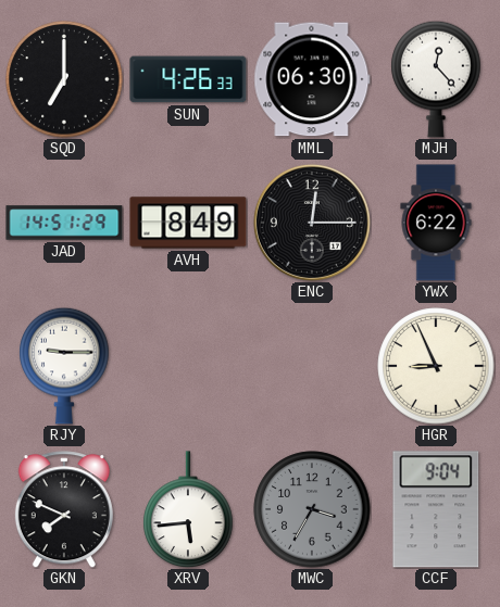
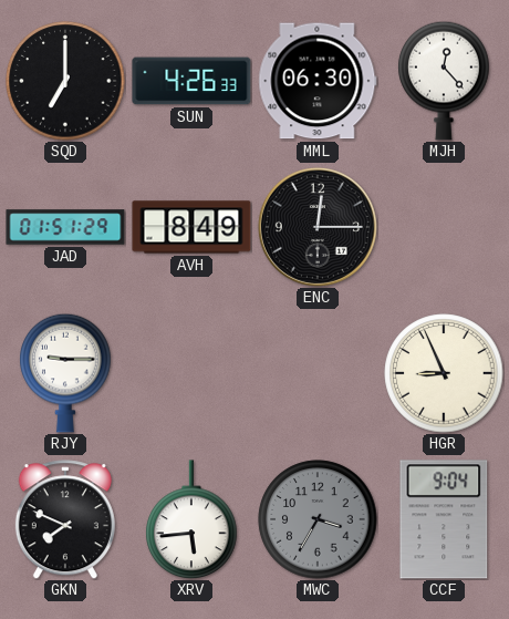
JAD: 14:51 -> 01:51 (65, 227)
YWX: 6:22 -> none (436, 223)
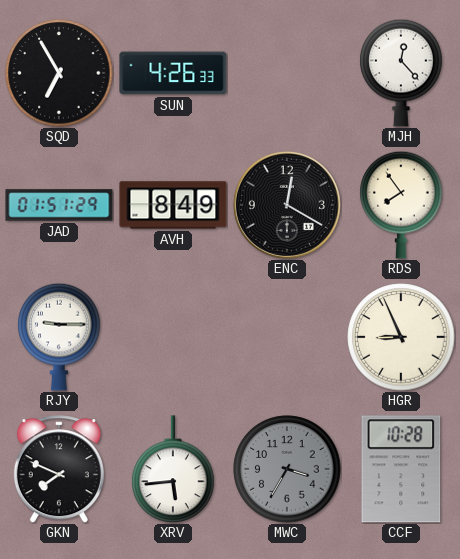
SQD: 7:00 -> 6:55 (59, 73)
MML: 06:30 -> none (318, 81)
ENC: 12:15 -> 12:20 (287, 205)
RDS: none -> 7:54 (401, 205)
CCF: 9:04 -> 10:28 (401, 469)
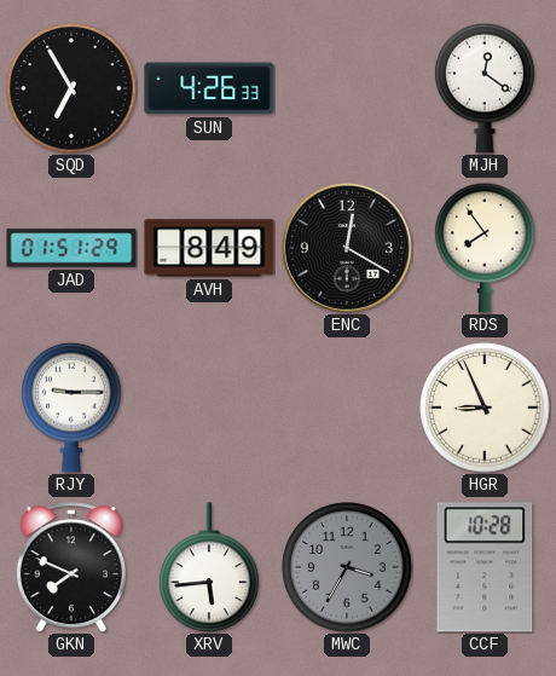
MJH: 12:23 -> 12:21 (485, 88)
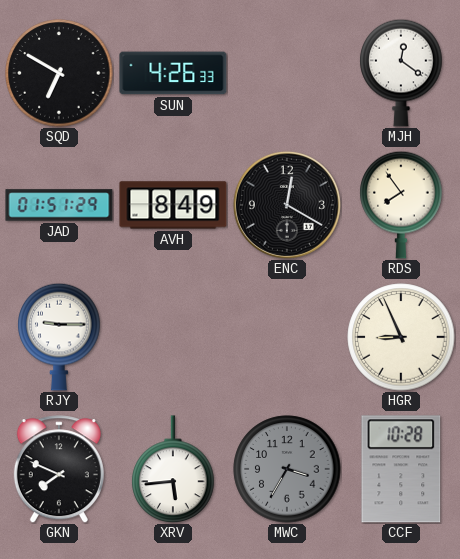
SQD: 6:55 -> 6:50 (59, 73)
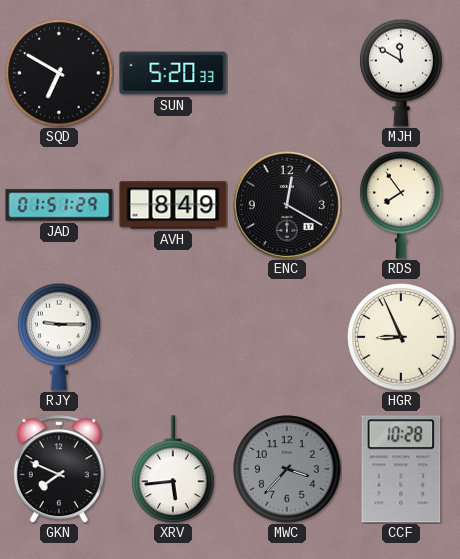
SUN: 4:26 -> 5:20 (173, 73)
MJH: 12:21 -> 11:50 (401, 73)
MWC: 3:35 -> 3:37 (287, 469)
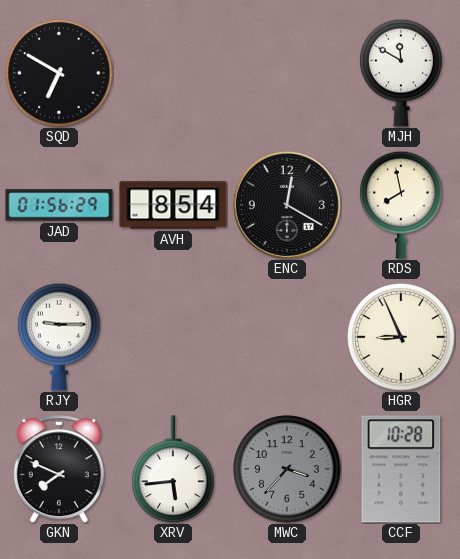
SUN: 5:20 -> none (173, 73)
JAD: 01:51 -> 01:56 (59, 205)
AVH: 8:49 -> 8:54 (173, 205)
RDS: 7:54 -> 7:58 (401, 205)
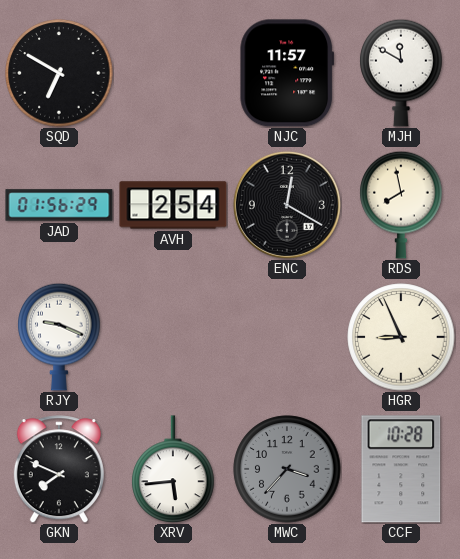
NJC: none -> 11:57 (286, 73)
AVH: 8:54 -> 2:54 (173, 205)
RJY: 9:15 -> 9:19 (59, 337)
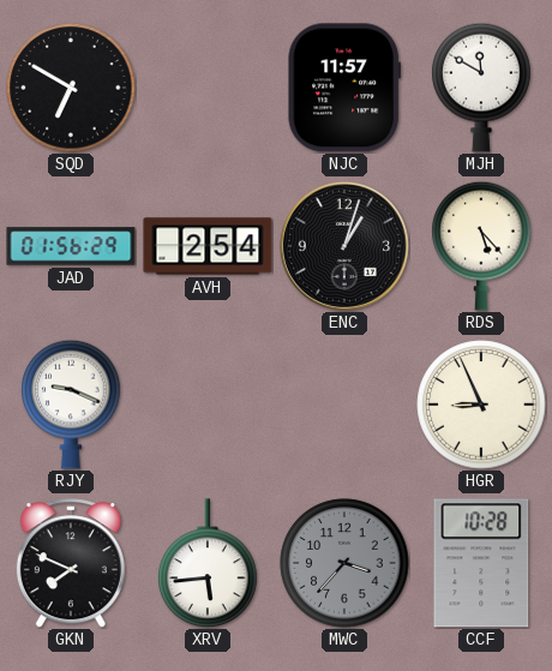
ENC: 12:20 -> 1:03 (344, 246)
RDS: 7:58 -> 5:23 (481, 246)
